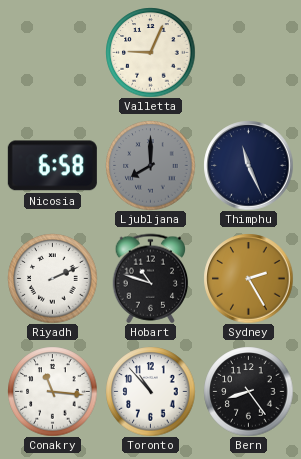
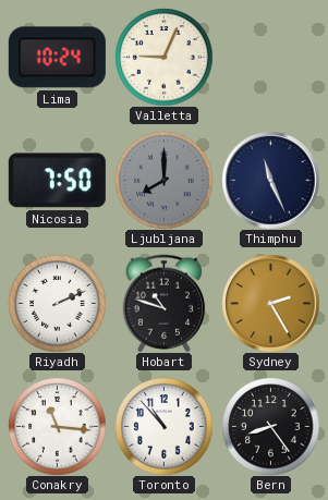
Lima: none -> 10:24 (57, 58)
Nicosia: 6:58 -> 7:50 (57, 181)
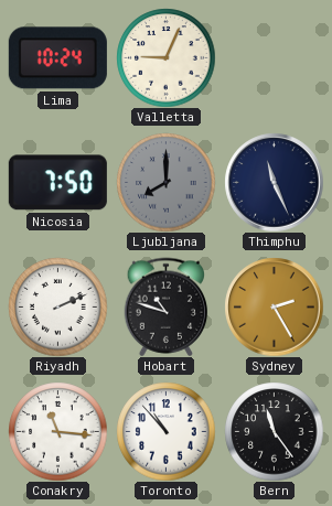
Bern: 8:24 -> 11:24 (274, 431)
